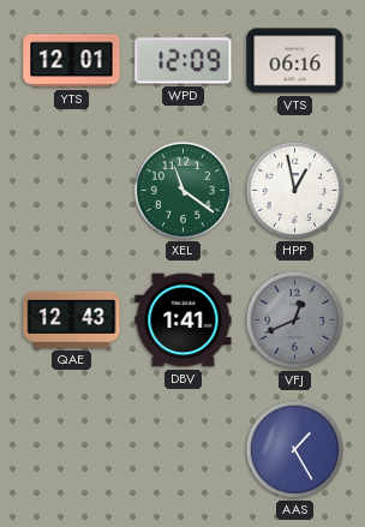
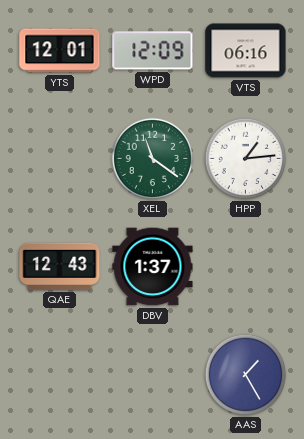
HPP: 12:58 -> 1:14 (246, 159)
DBV: 1:41 -> 1:37 (153, 267)
VFJ: 12:41 -> none (295, 321)
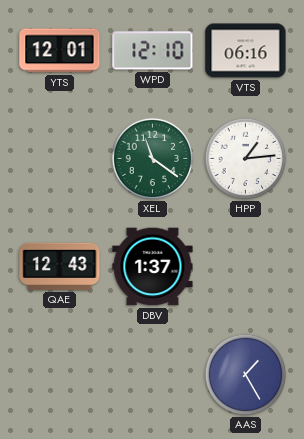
WPD: 12:09 -> 12:10 (153, 51)
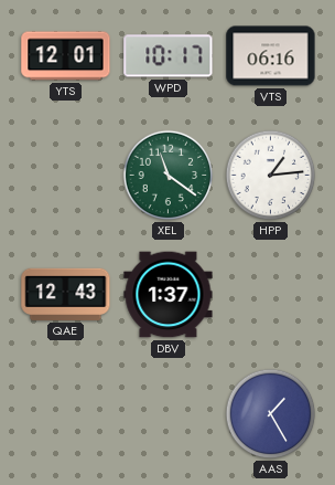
WPD: 12:10 -> 10:17 (169, 56)
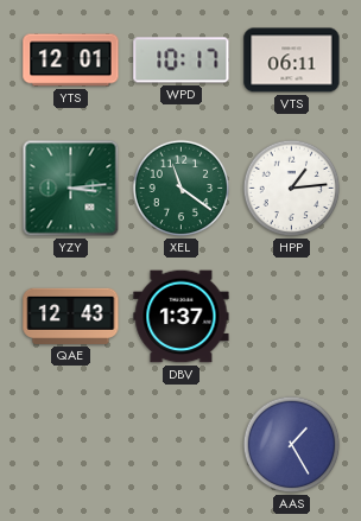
VTS: 06:16 -> 06:11 (292, 61)
YZY: none -> 3:14 (71, 189)
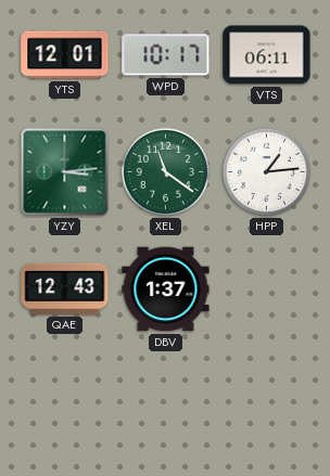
AAS: 1:25 -> none (292, 445)
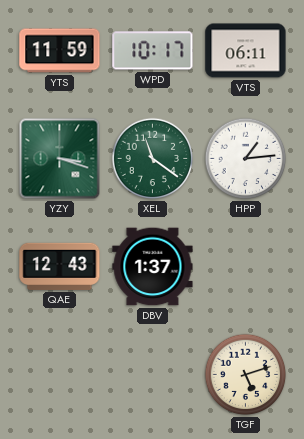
YTS: 12:01 -> 11:59 (60, 51)
YZY: 3:14 -> 3:18 (60, 159)
TGF: none -> 5:12 (246, 375)
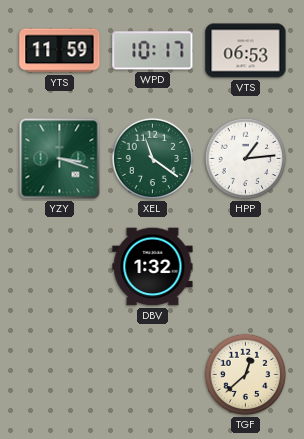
VTS: 06:11 -> 06:53 (246, 51)
QAE: 12:43 -> none (60, 266)
DBV: 1:37 -> 1:32 (153, 267)
TGF: 5:12 -> 12:38 (246, 375)
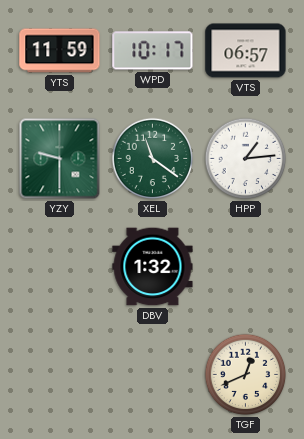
VTS: 06:53 -> 06:57 (246, 51)
YZY: 3:18 -> 9:30 (60, 159)
TGF: 12:38 -> 12:41 (246, 375)
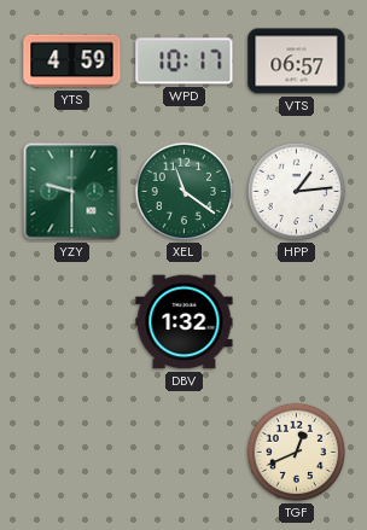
YTS: 11:59 -> 4:59 (72, 62)
